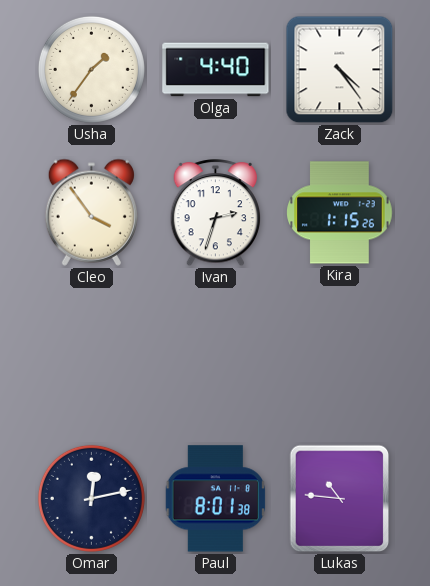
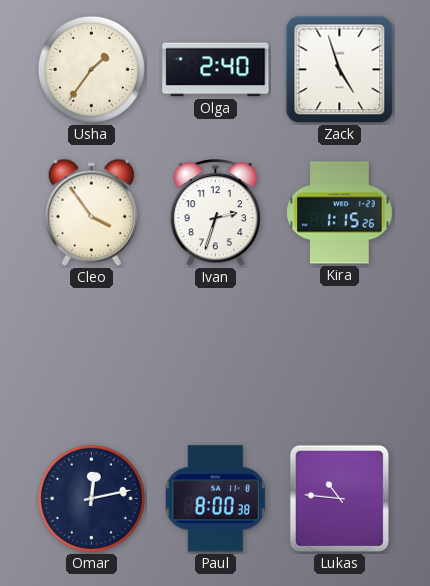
Olga: 4:40 -> 2:40 (216, 70)
Zack: 4:24 -> 4:57 (340, 70)
Paul: 8:01 -> 8:00 (216, 499)
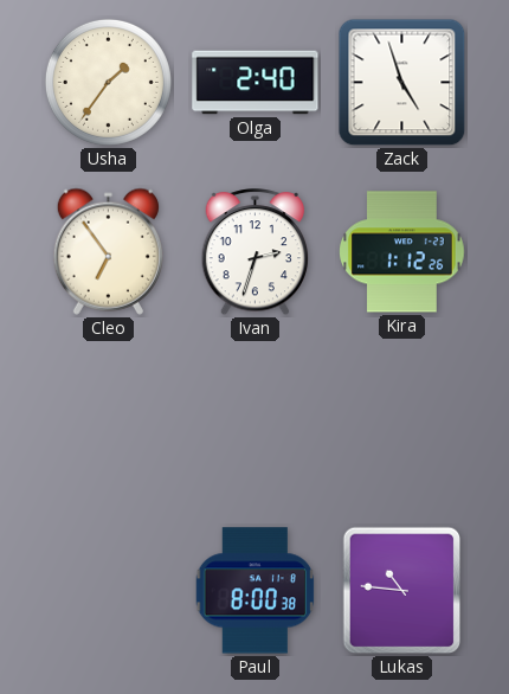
Cleo: 3:54 -> 6:54 (108, 251)
Kira: 1:15 -> 1:12 (402, 252)
Omar: 12:13 -> none (91, 498)
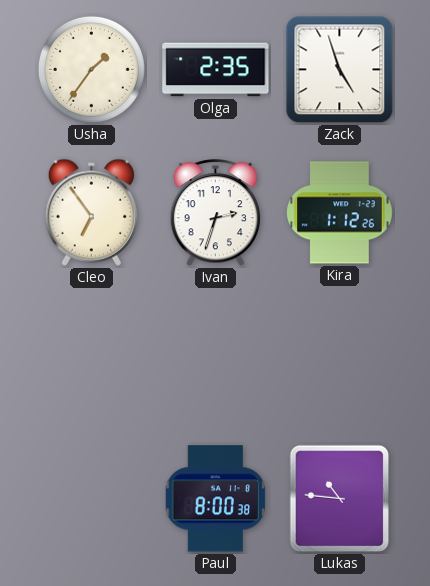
Olga: 2:40 -> 2:35 (216, 70)
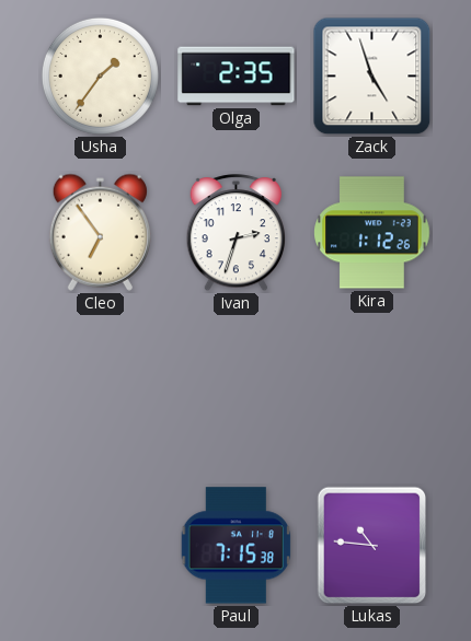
Paul: 8:00 -> 7:15 (237, 546)
